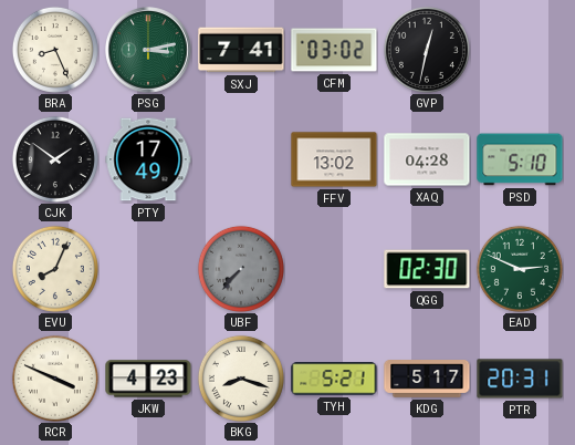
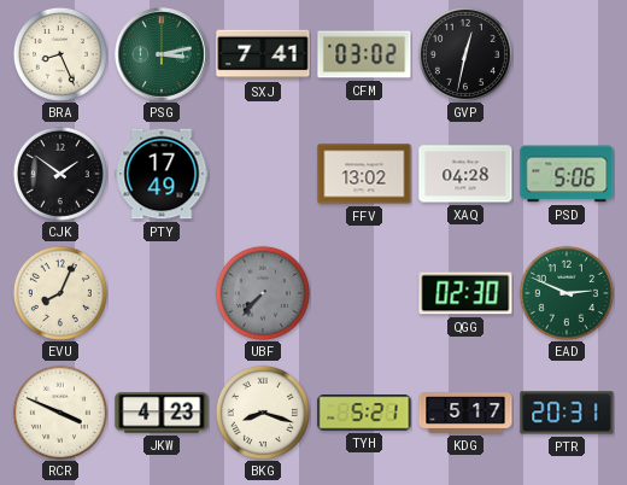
PSD: 5:10 -> 5:06 (567, 174)
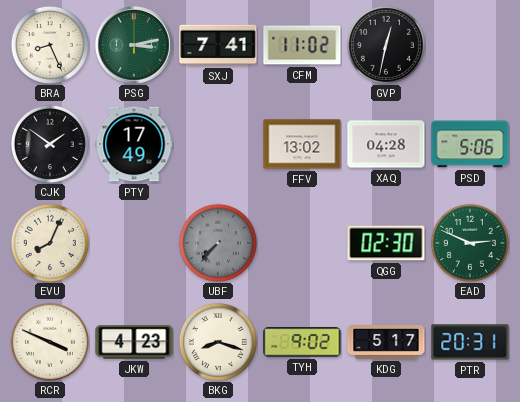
CFM: 03:02 -> 11:02 (302, 45)
TYH: 5:21 -> 9:02 (302, 342)
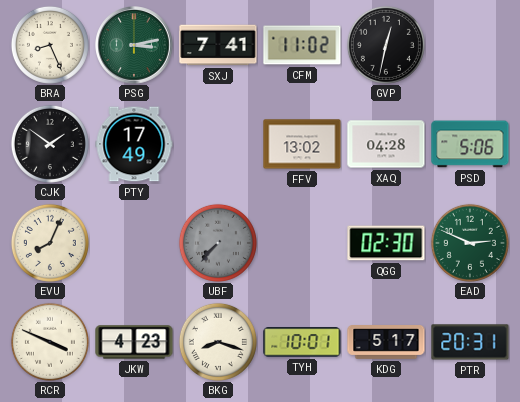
TYH: 9:02 -> 10:01 (302, 342)
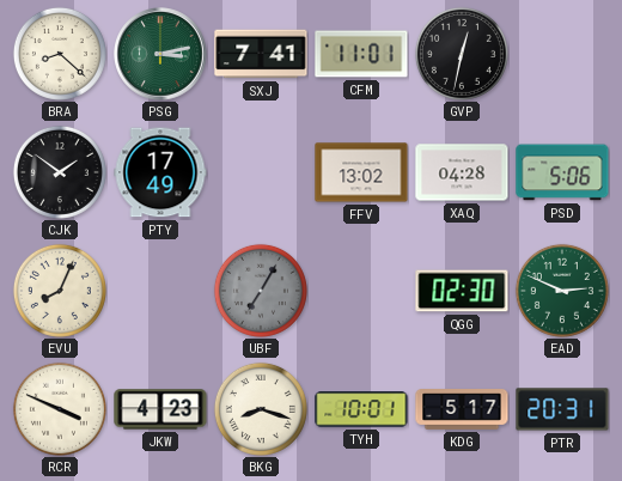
BRA: 8:26 -> 8:22 (60, 54)
CFM: 11:02 -> 11:01 (361, 54)
UBF: 7:37 -> 7:05 (261, 291)
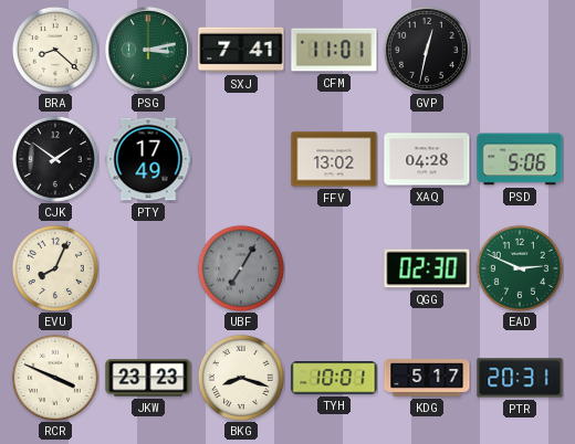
JKW: 4:23 -> 23:23 (148, 378)
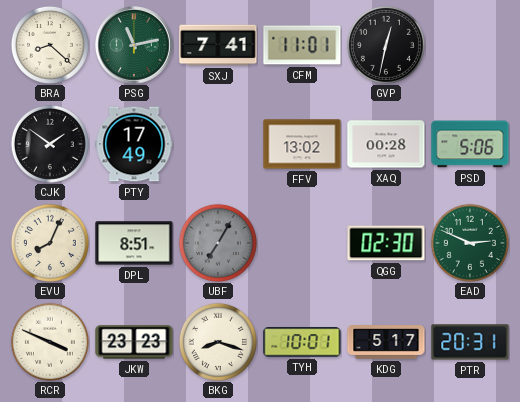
PSG: 3:13 -> 11:13 (134, 45)
XAQ: 04:28 -> 00:28 (386, 144)
DPL: none -> 8:51 (134, 243)
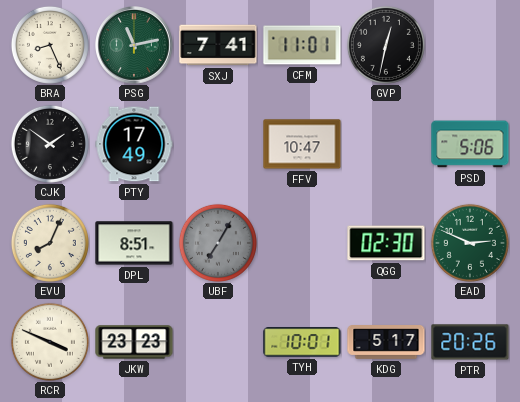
BRA: 8:22 -> 8:26 (50, 45)
FFV: 13:02 -> 10:47 (302, 144)
XAQ: 00:28 -> none (386, 144)
BKG: 8:18 -> none (218, 342)
PTR: 20:31 -> 20:26 (470, 342)
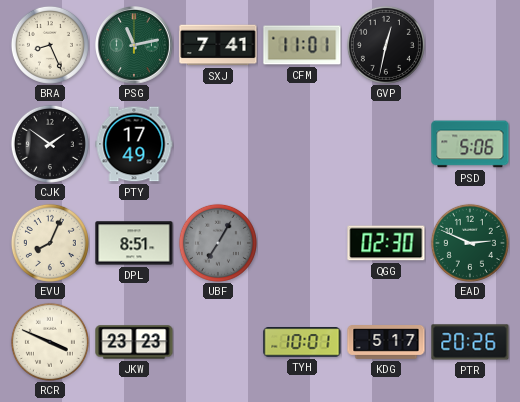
FFV: 10:47 -> none (302, 144)
